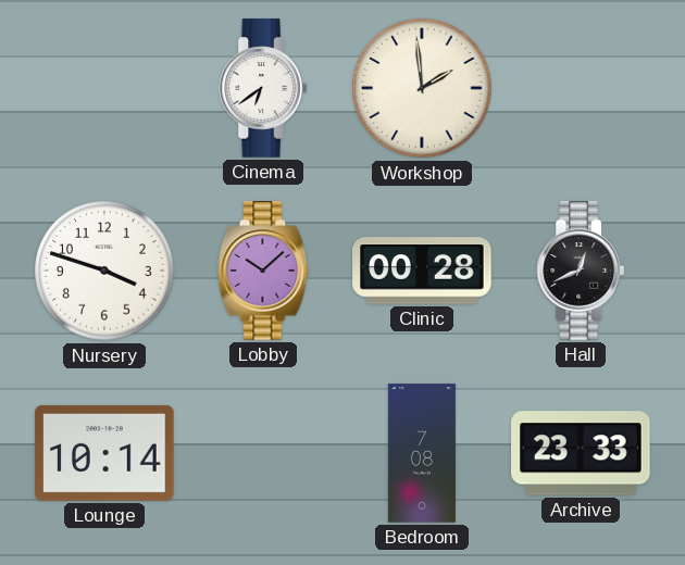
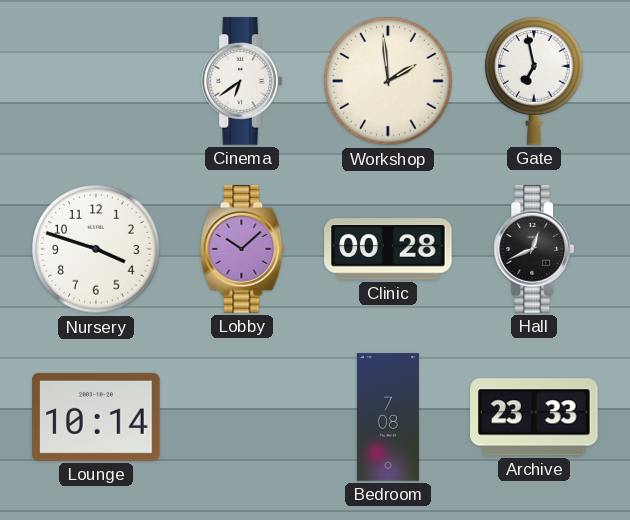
Gate: none -> 6:58 (534, 81)
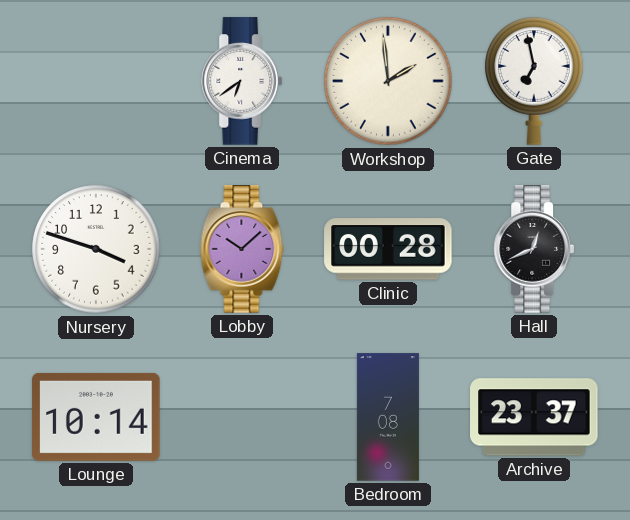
Archive: 23:33 -> 23:37 (534, 417)
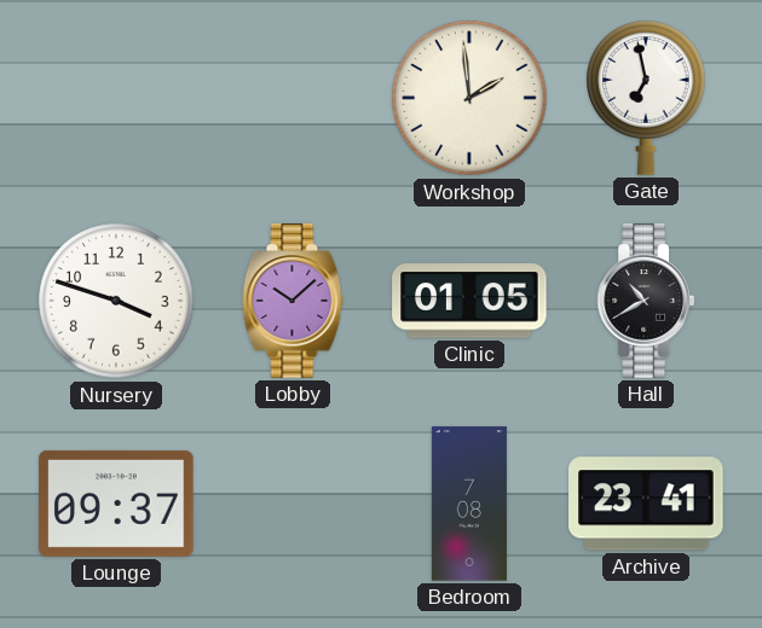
Cinema: 6:39 -> none (241, 81)
Clinic: 00:28 -> 01:05 (469, 301)
Hall: 12:41 -> 10:40 (645, 301)
Lounge: 10:14 -> 09:37 (116, 504)
Archive: 23:37 -> 23:41 (646, 504)
